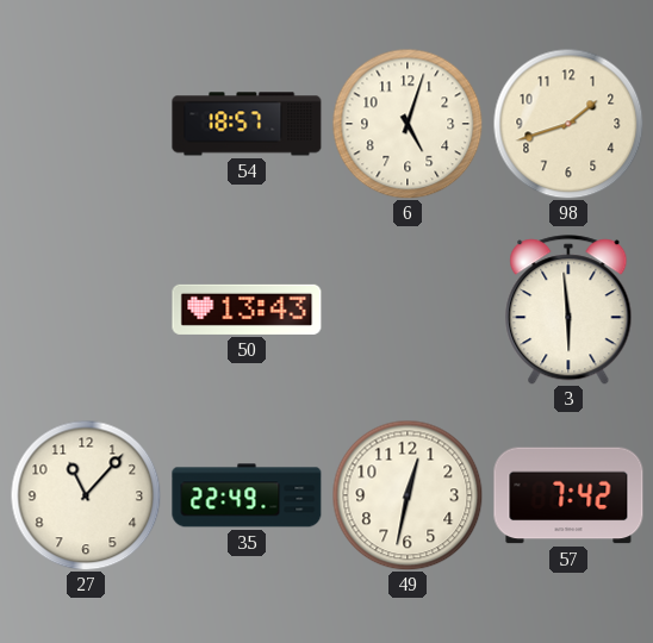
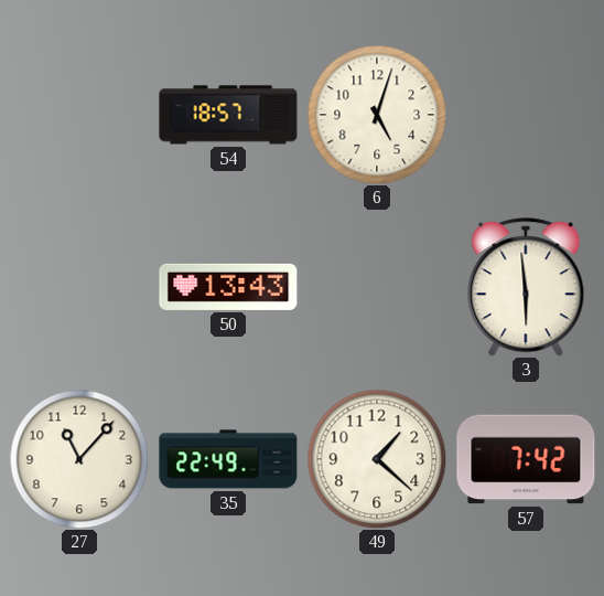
98: 1:42 -> none (568, 124)
49: 12:32 -> 1:22 (377, 459)
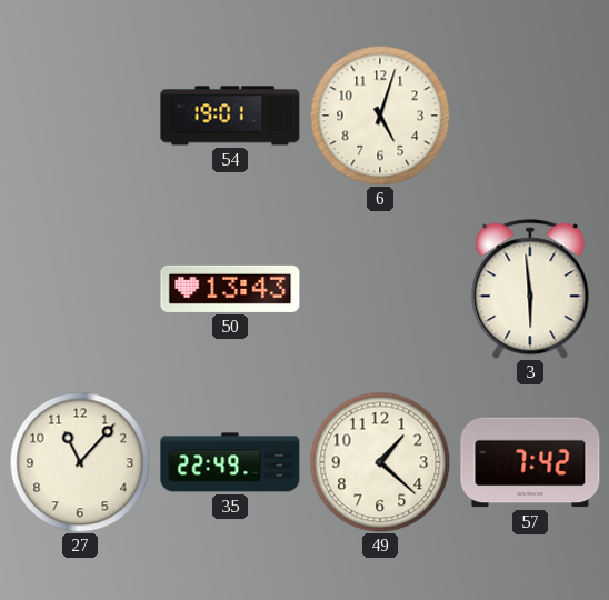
54: 18:57 -> 19:01 (230, 116)
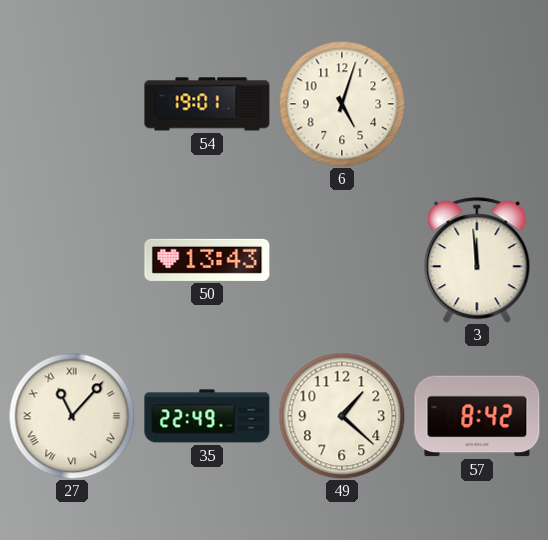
3: 5:59 -> 11:59 (477, 260)
27 numerals: Arabic -> Roman (72, 416)
57: 7:42 -> 8:42 (477, 416)
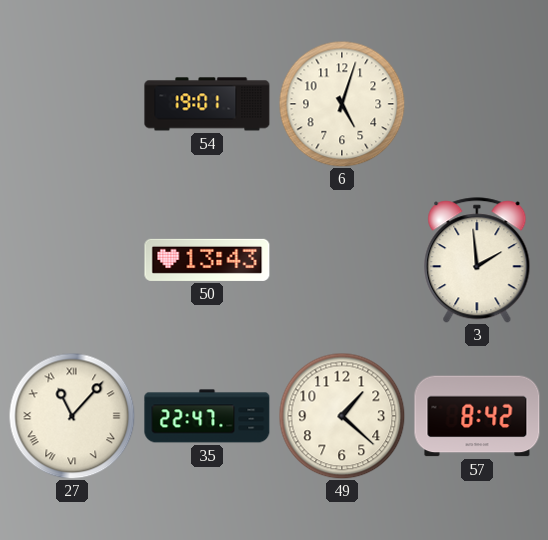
3: 11:59 -> 1:59 (477, 260)
35: 22:49 -> 22:47 (207, 416)
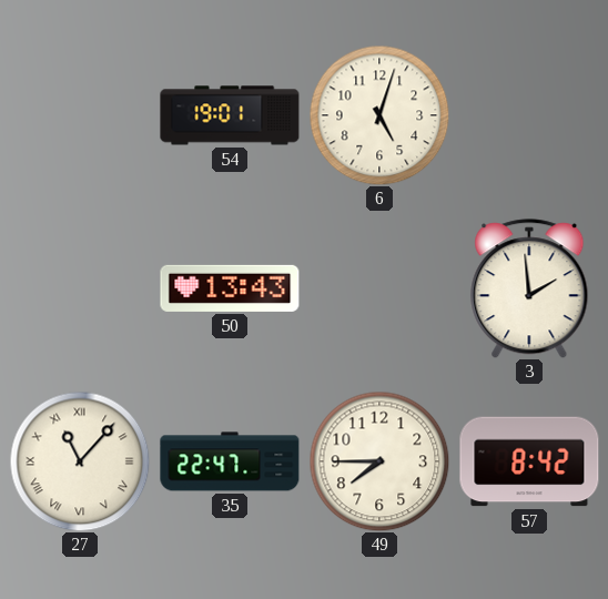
49: 1:22 -> 7:45 (379, 461)
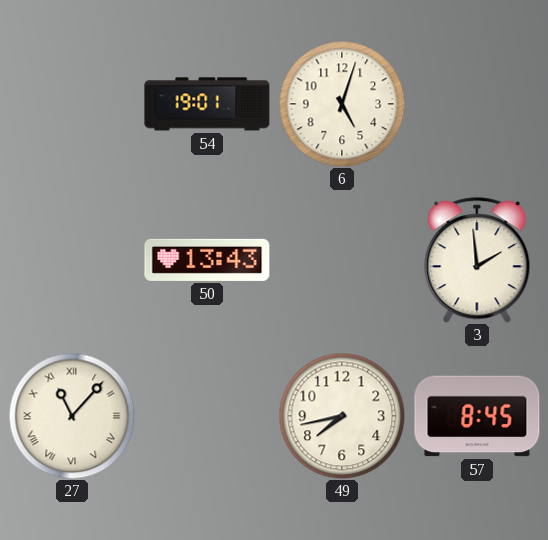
35: 22:47 -> none (230, 461)
49: 7:45 -> 7:43 (342, 416)
57: 8:42 -> 8:45 (477, 416)
